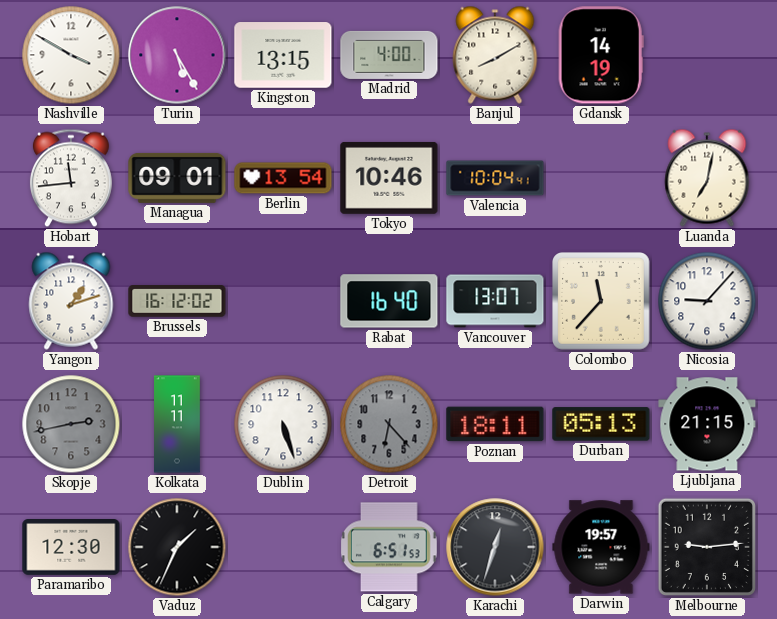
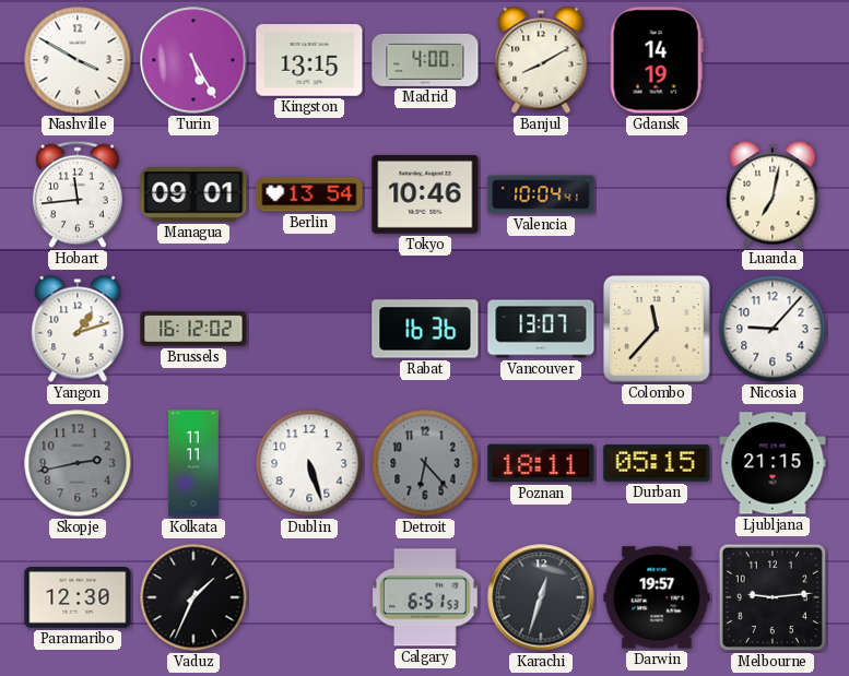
Rabat: 16:40 -> 16:36 (425, 329)
Durban: 05:13 -> 05:15 (657, 463)
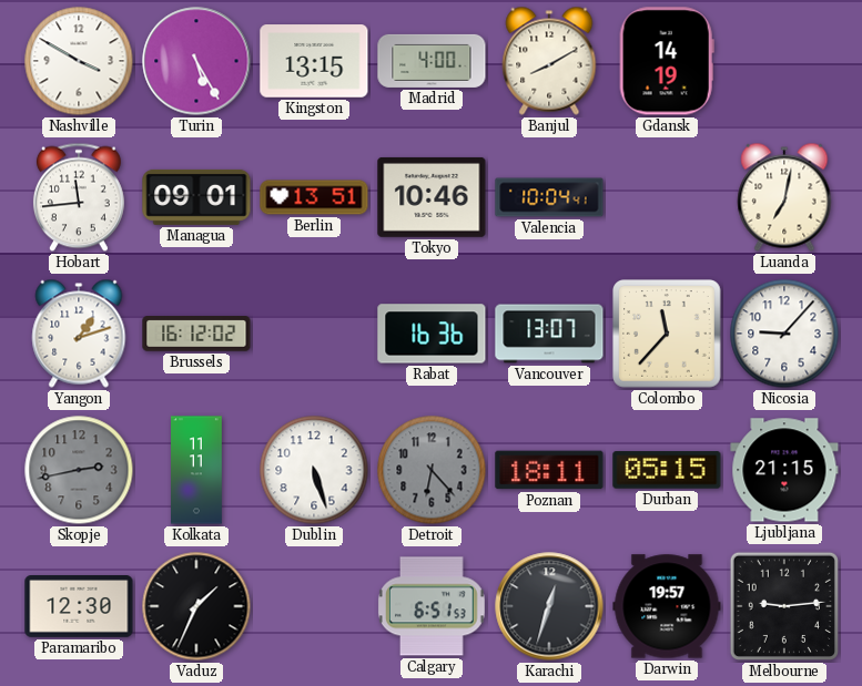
Berlin: 13:54 -> 13:51 (314, 197)
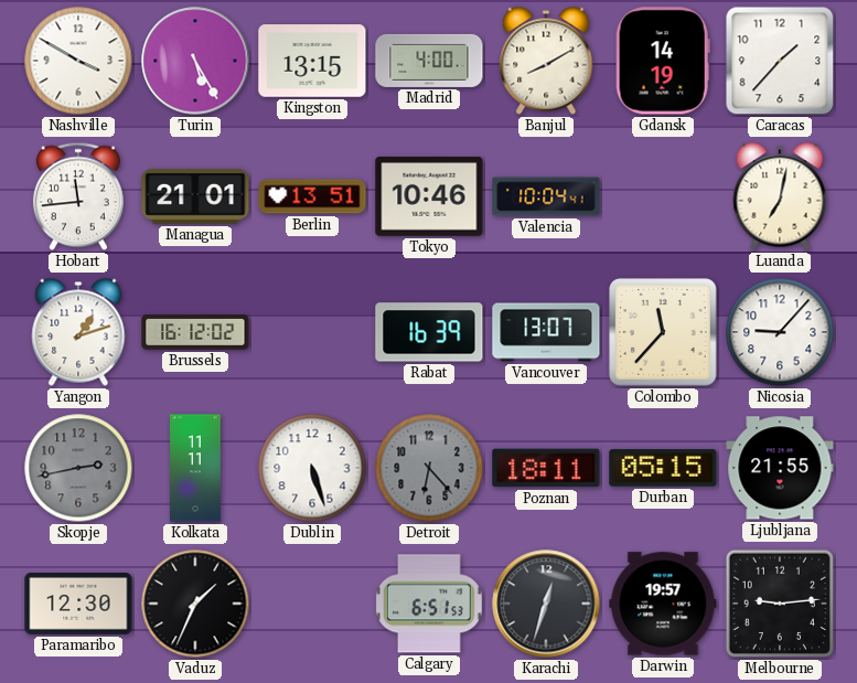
Caracas: none -> 1:37 (780, 61)
Managua: 09:01 -> 21:01 (195, 196)
Rabat: 16:36 -> 16:39 (429, 332)
Ljubljana: 21:15 -> 21:55 (780, 468)
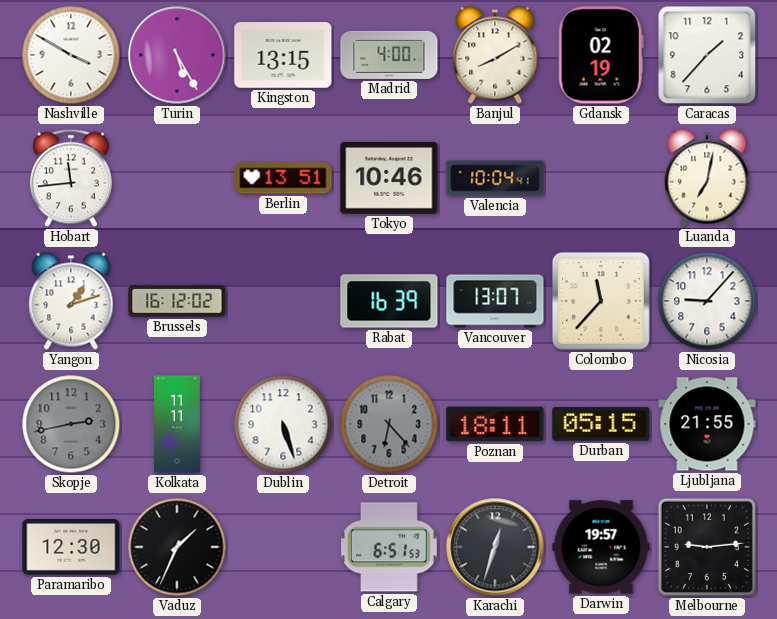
Gdansk: 14:19 -> 02:19 (601, 55)
Managua: 21:01 -> none (195, 196)
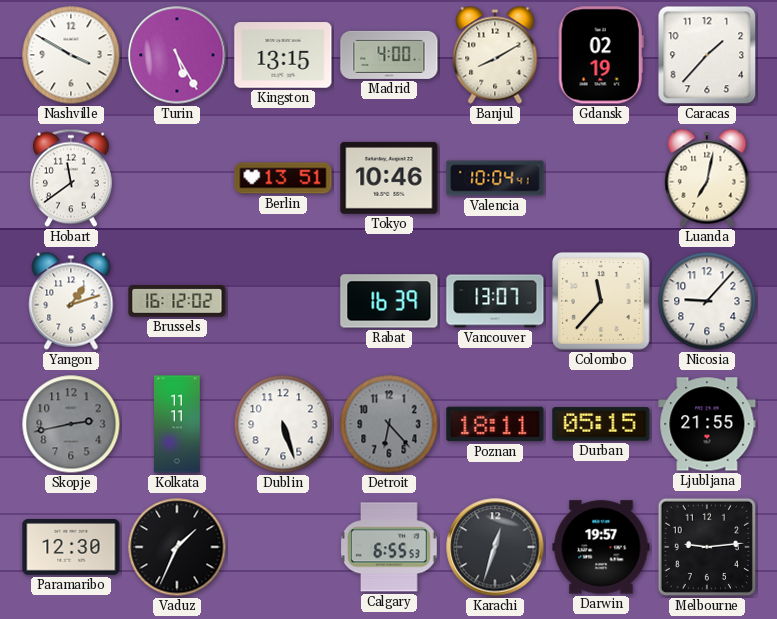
Hobart: 11:44 -> 11:39 (71, 178)
Calgary: 6:51 -> 6:55 (389, 547)
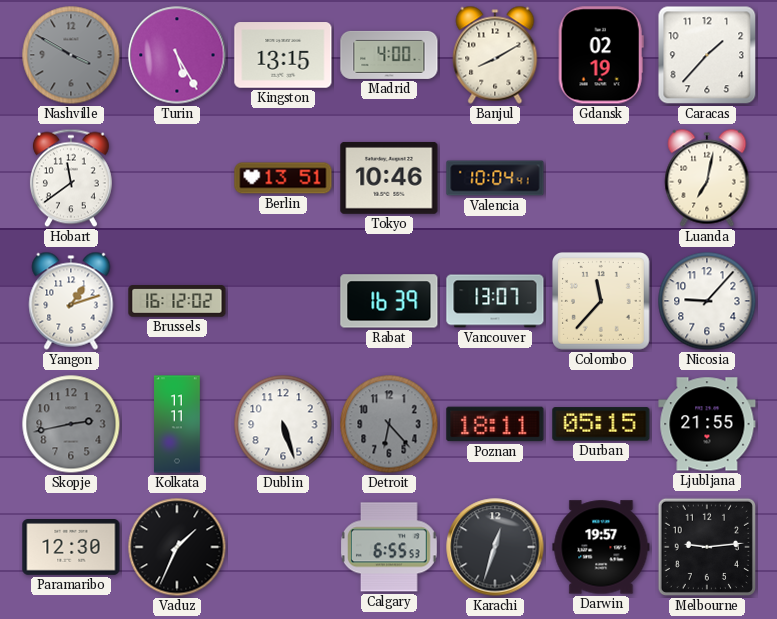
Nashville dial: white -> grey (71, 55)
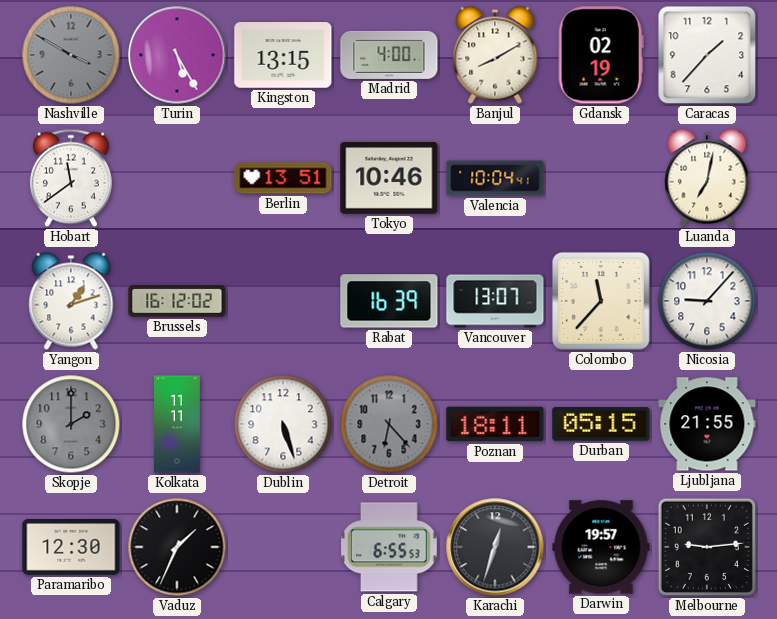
Skopje: 2:43 -> 2:00 (71, 424)
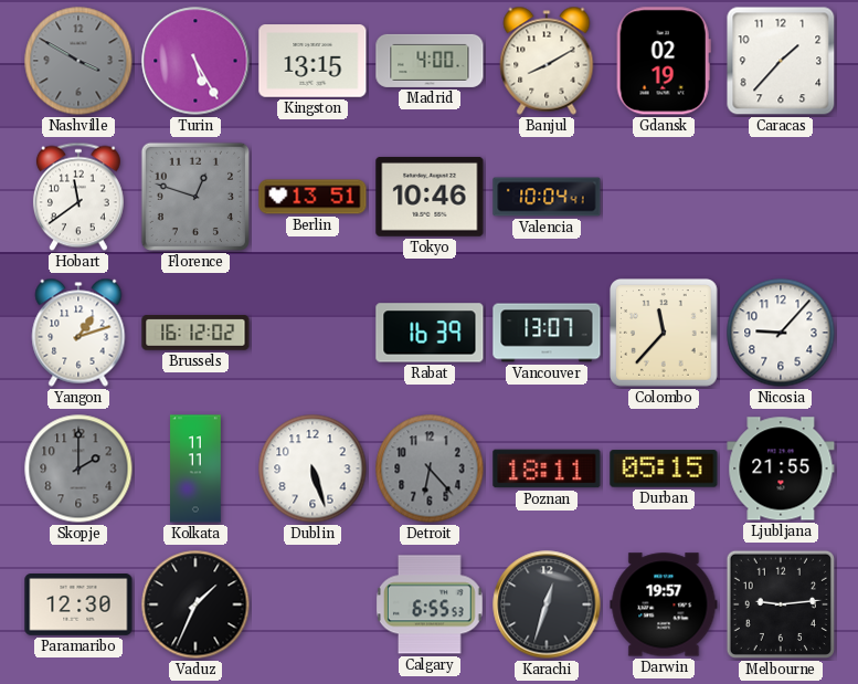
Florence: none -> 12:48 (195, 197)
Luanda: 7:02 -> none (707, 178)
